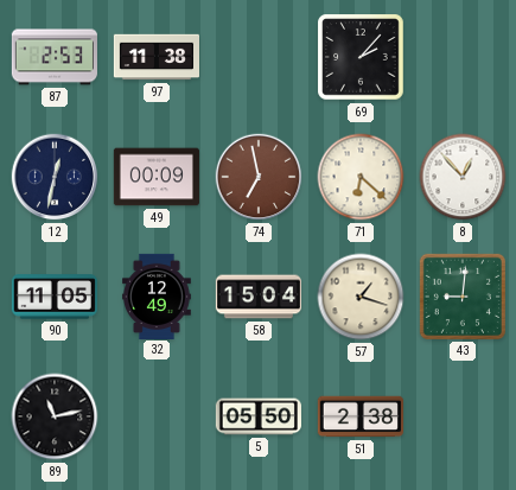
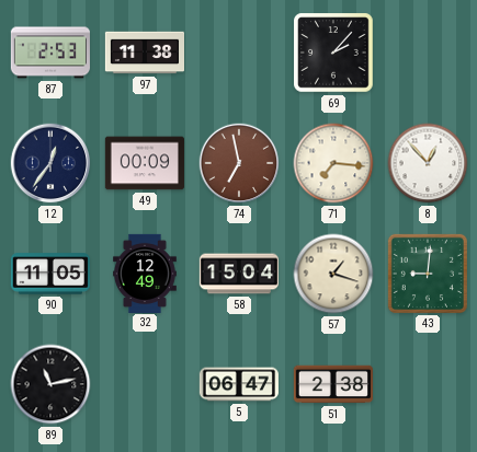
12: 12:32 -> 12:36 (50, 163)
71: 6:22 -> 7:16 (333, 163)
5: 05:50 -> 06:47 (239, 384)
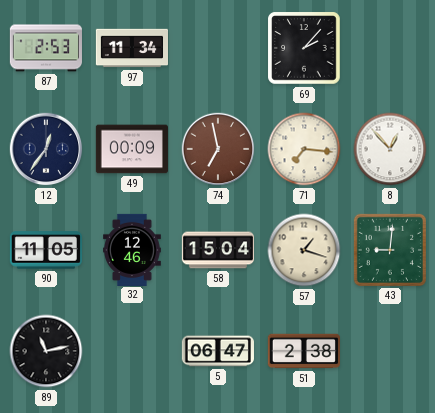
97: 11:38 -> 11:34 (131, 48)
32: 12:49 -> 12:46 (133, 249)
